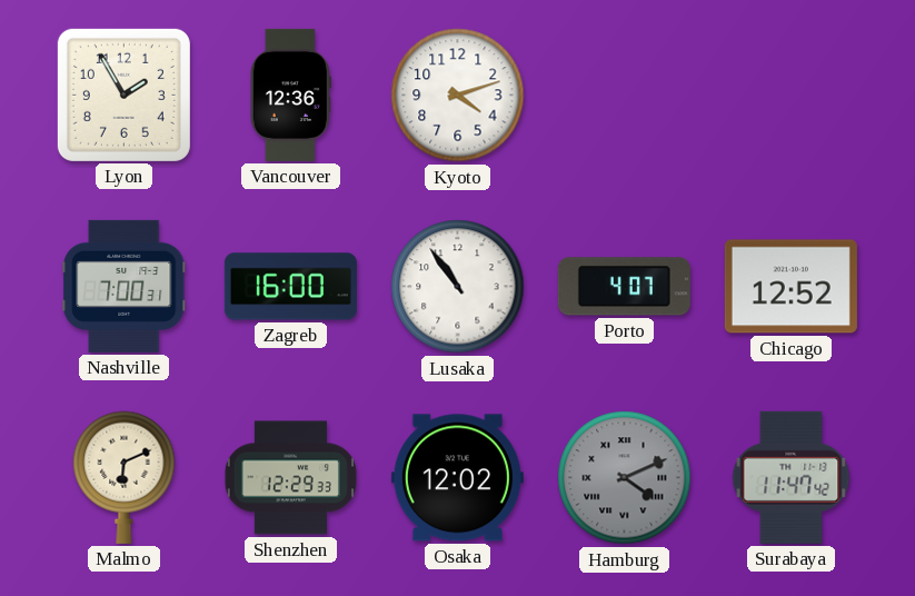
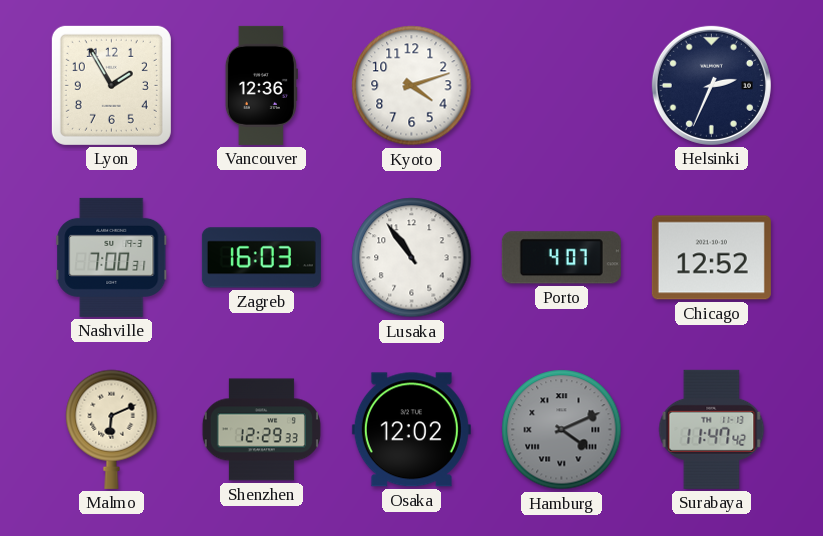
Helsinki: none -> 2:34 (711, 85)
Zagreb: 16:00 -> 16:03 (261, 258)
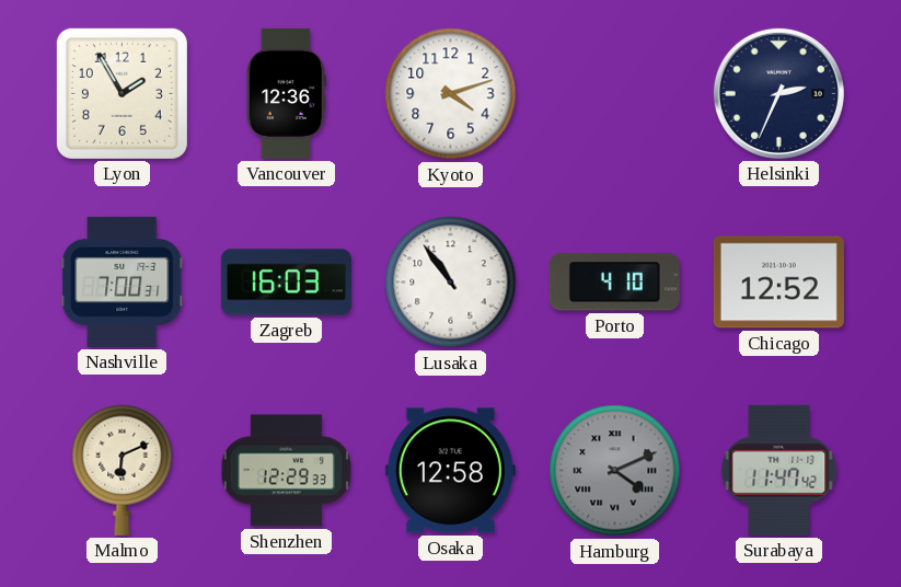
Porto: 4:07 -> 4:10 (614, 283)
Osaka: 12:02 -> 12:58 (450, 471)
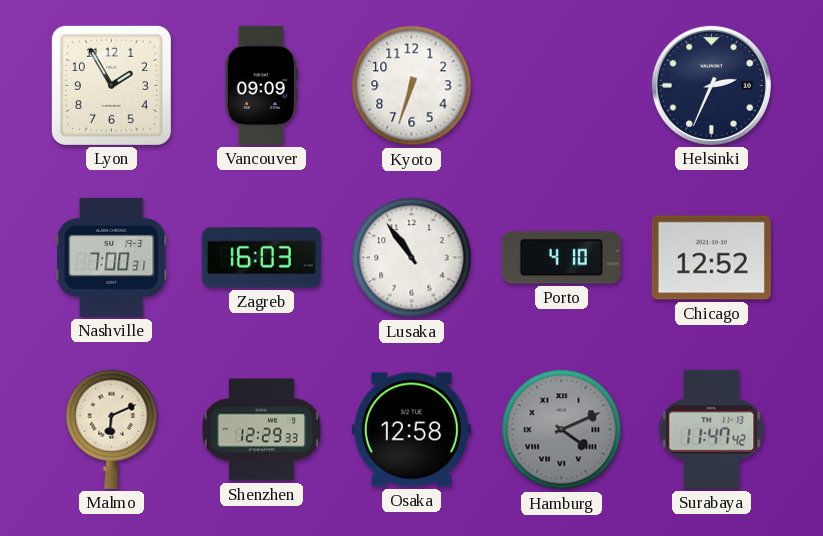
Vancouver: 12:36 -> 09:09 (261, 85)
Kyoto: 4:12 -> 6:33 (412, 86)
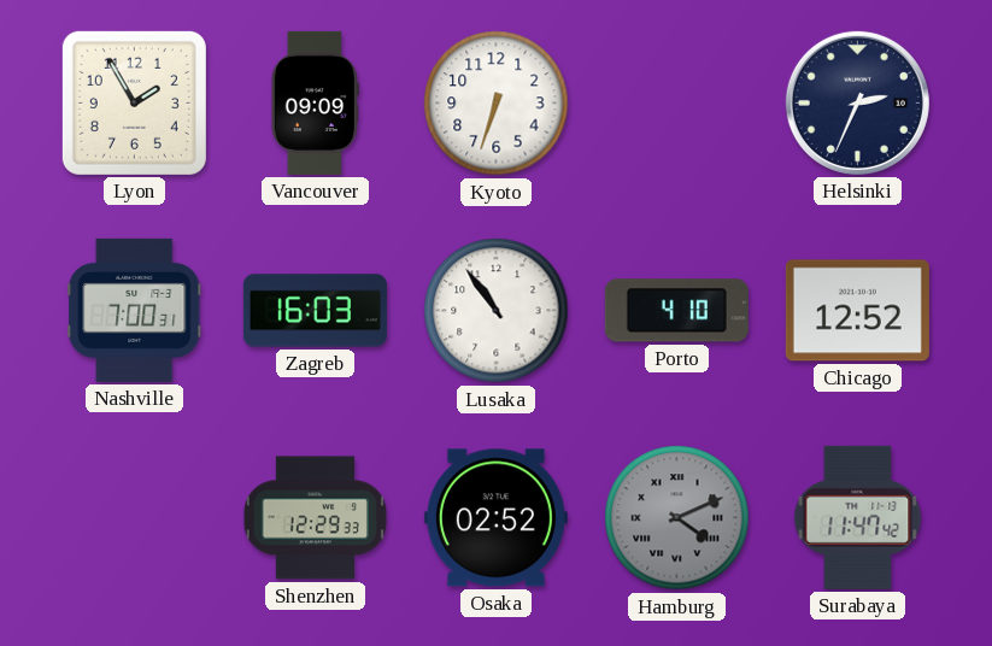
Malmo: 6:11 -> none (112, 429)
Osaka: 12:58 -> 02:52 (495, 518)
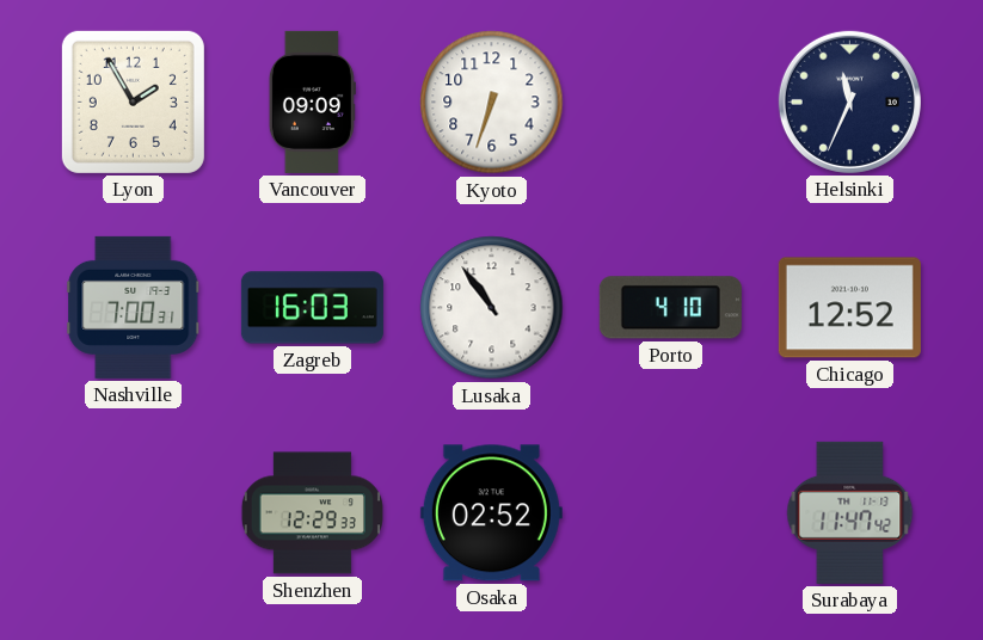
Helsinki: 2:34 -> 11:34 (849, 101)
Hamburg: 4:11 -> none (677, 518)
